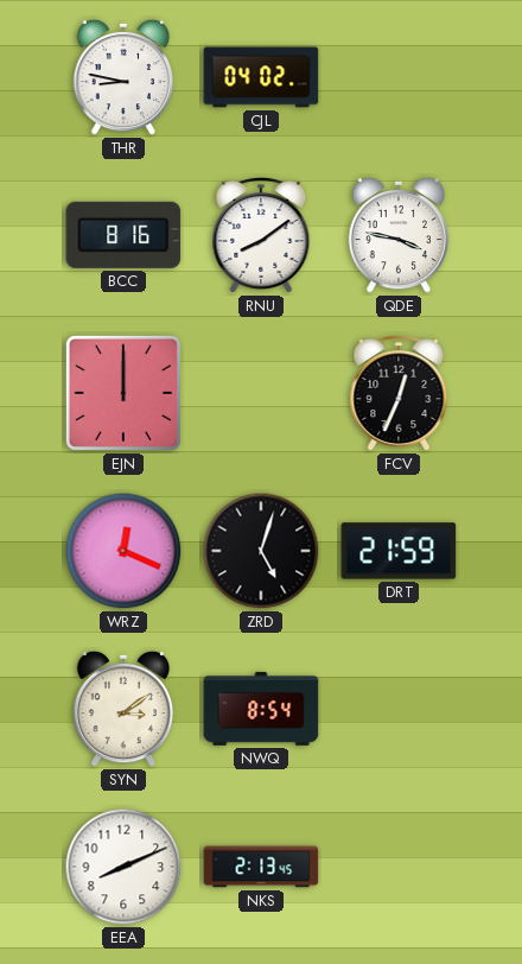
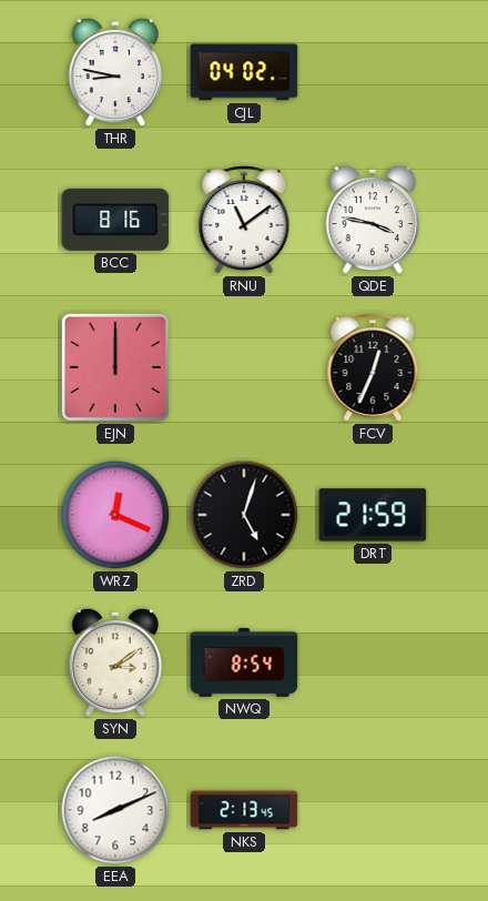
RNU: 8:09 -> 11:09 (244, 221)
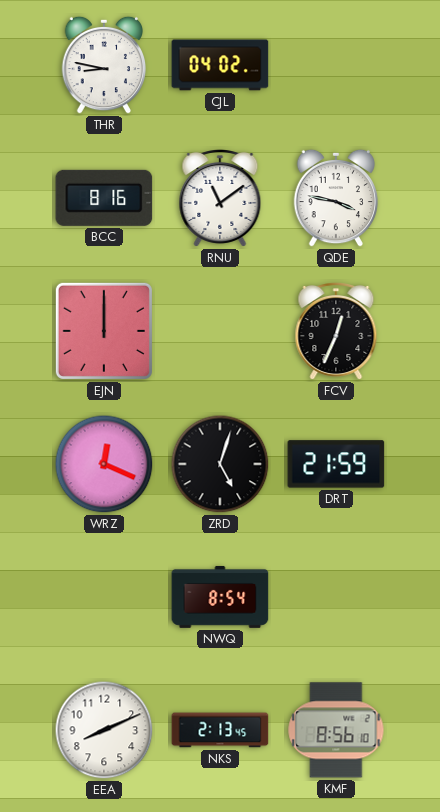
SYN: 3:09 -> none (115, 662)
KMF: none -> 8:56 (336, 730)
